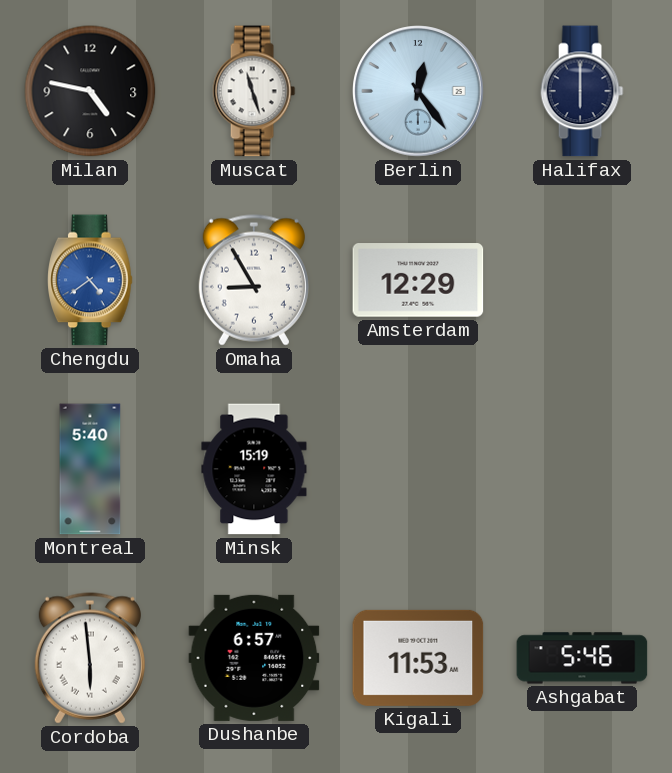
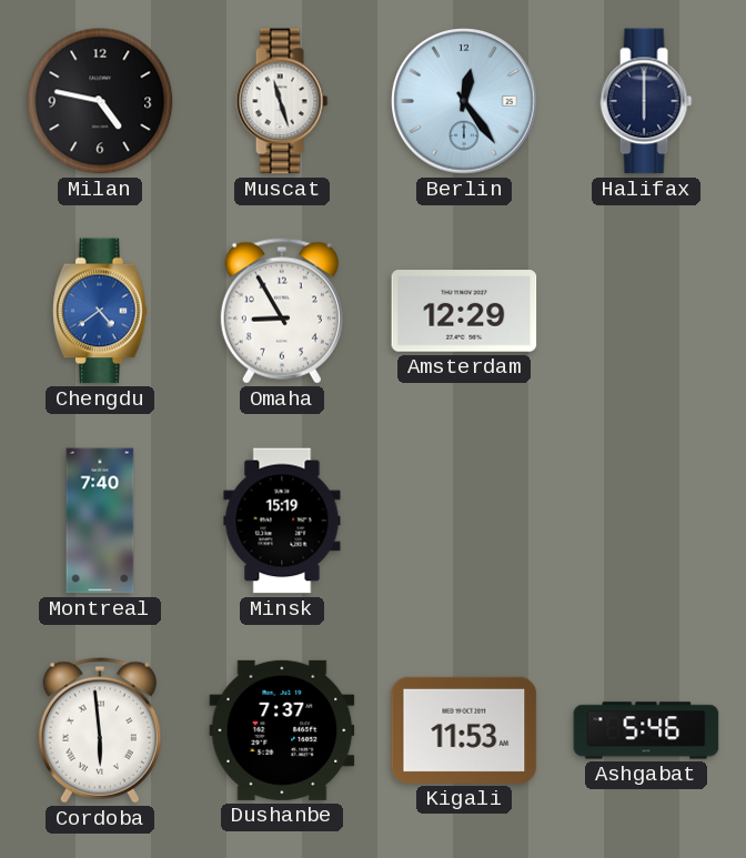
Montreal: 5:40 -> 7:40 (100, 521)
Dushanbe: 6:57 -> 7:37 (282, 730)
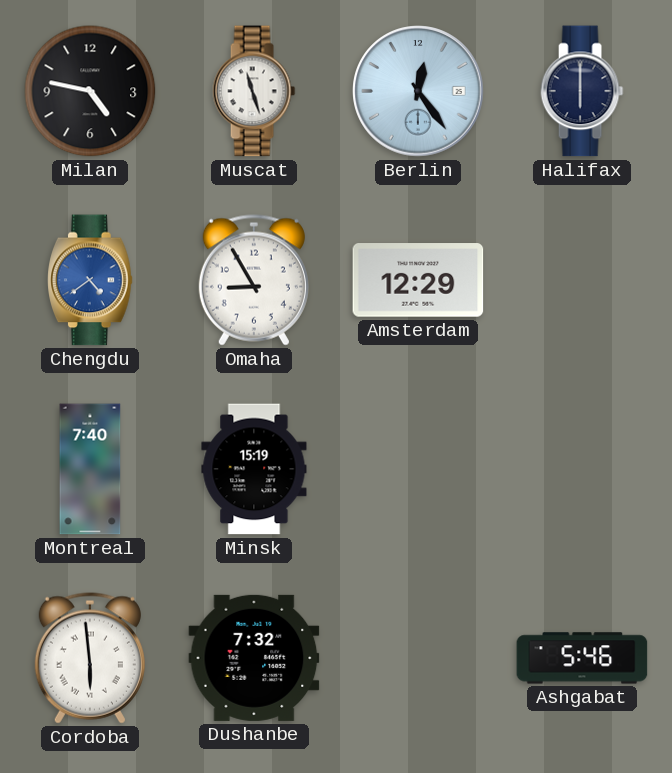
Dushanbe: 7:37 -> 7:32 (254, 658)
Kigali: 11:53 -> none (464, 730)
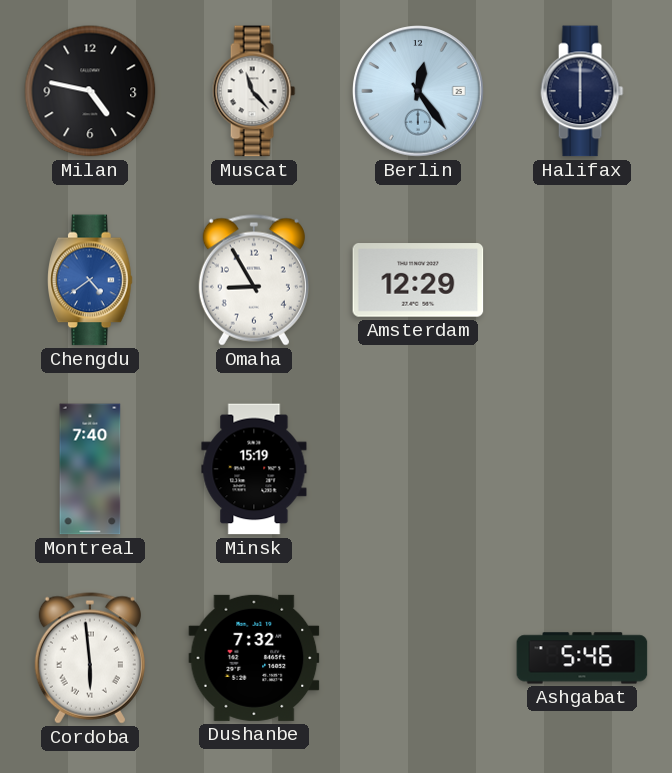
Muscat: 11:27 -> 11:23 (254, 91)
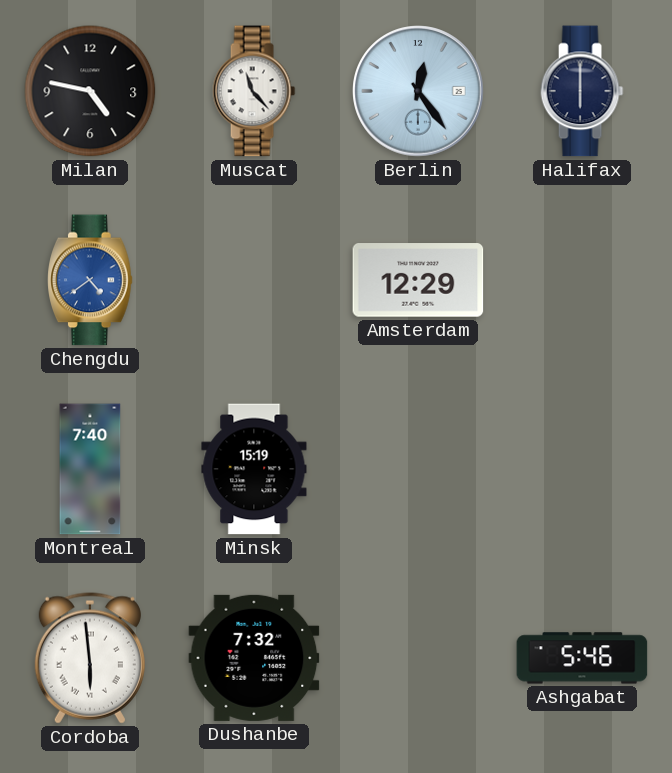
Omaha: 8:55 -> none (254, 280)
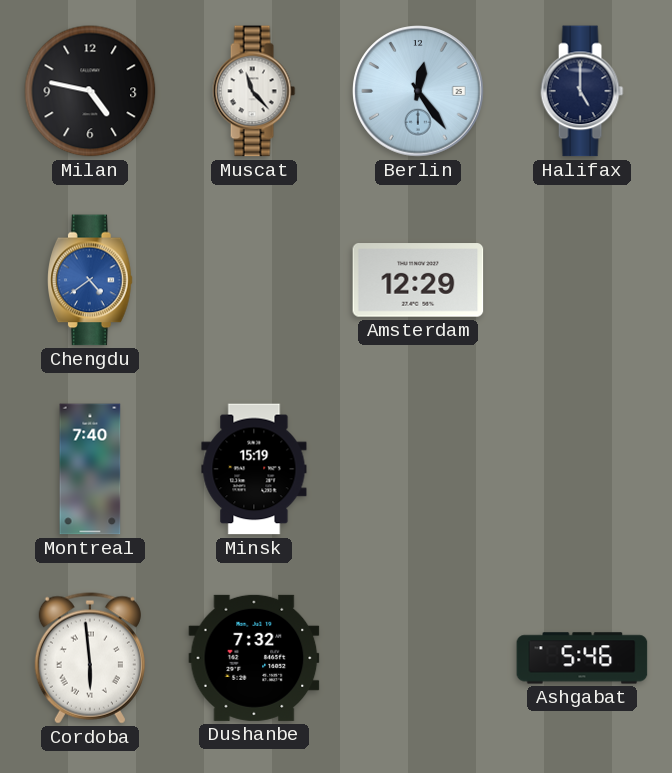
Halifax: 6:00 -> 5:00 (582, 91)
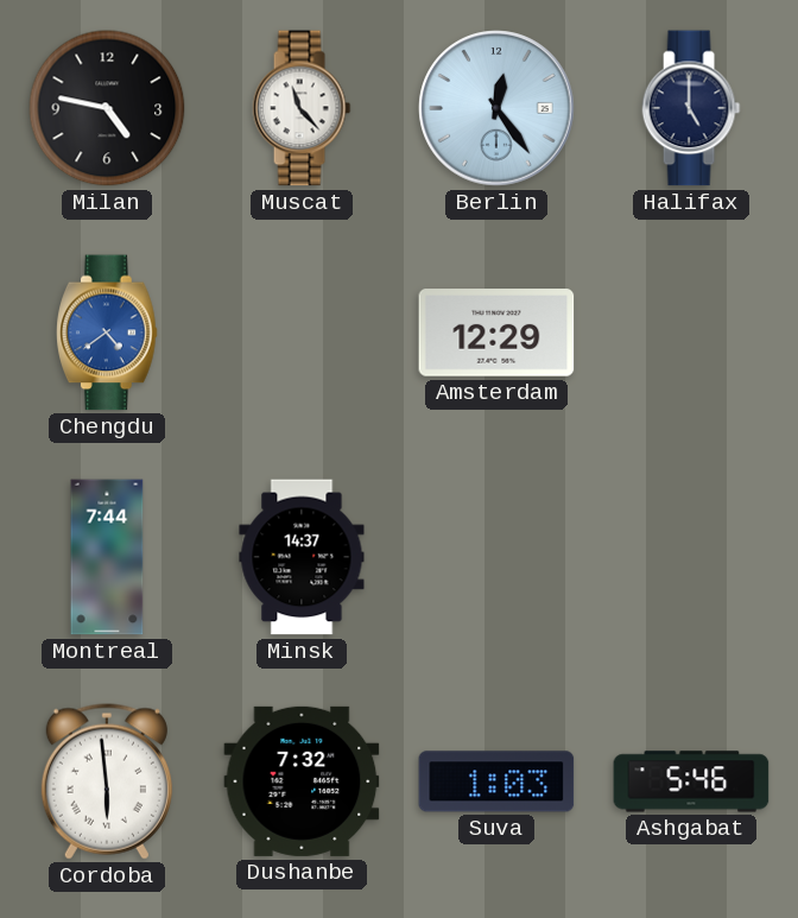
Montreal: 7:40 -> 7:44 (107, 557)
Minsk: 15:19 -> 14:37 (302, 557)
Suva: none -> 1:03 (496, 781)
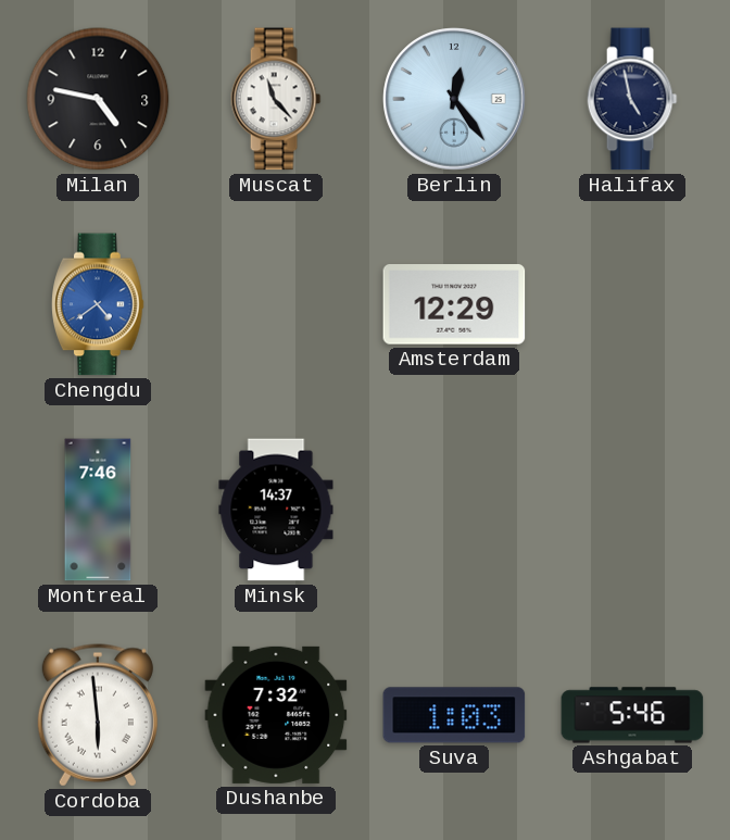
Halifax: 5:00 -> 4:58 (632, 99)
Montreal: 7:44 -> 7:46 (98, 510)
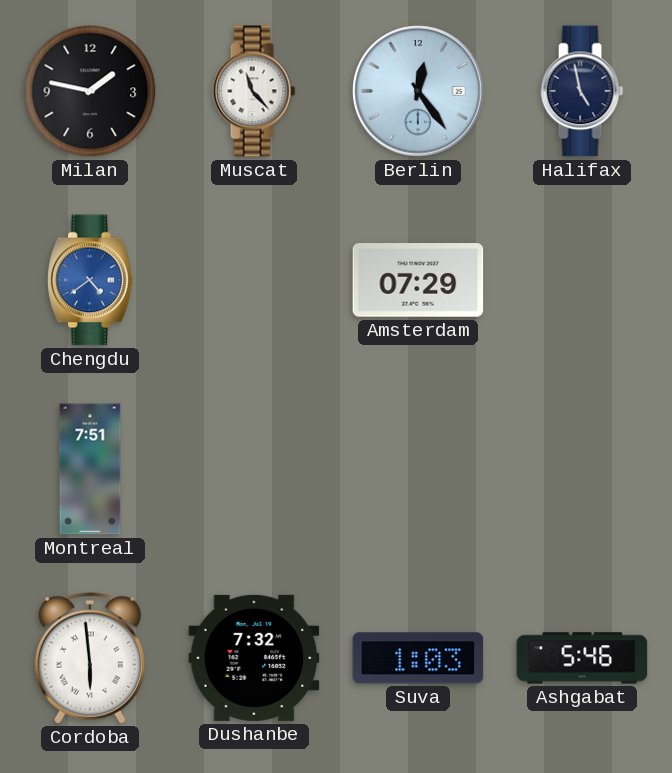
Milan: 4:47 -> 1:47 (90, 91)
Amsterdam: 12:29 -> 07:29 (418, 280)
Montreal: 7:46 -> 7:51 (90, 469)
Minsk: 14:37 -> none (276, 510)
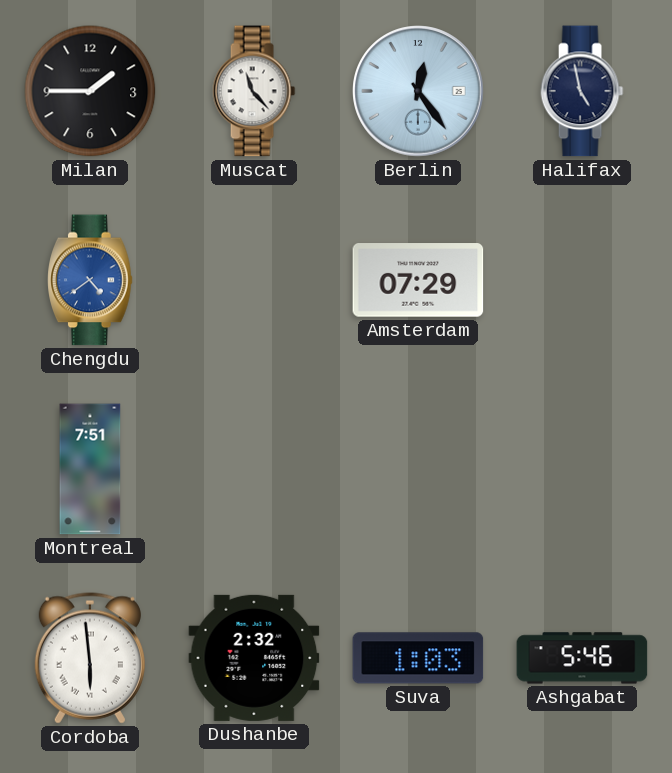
Milan: 1:47 -> 1:45 (90, 91)
Dushanbe: 7:32 -> 2:32 (254, 658)
